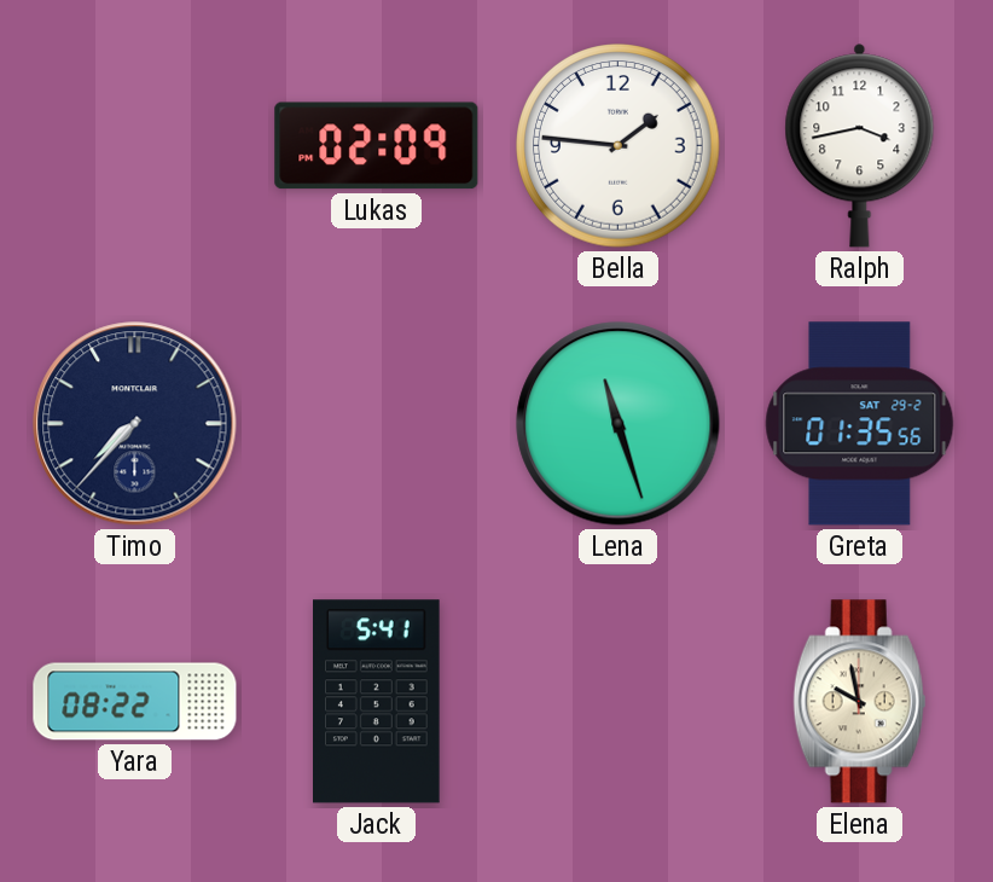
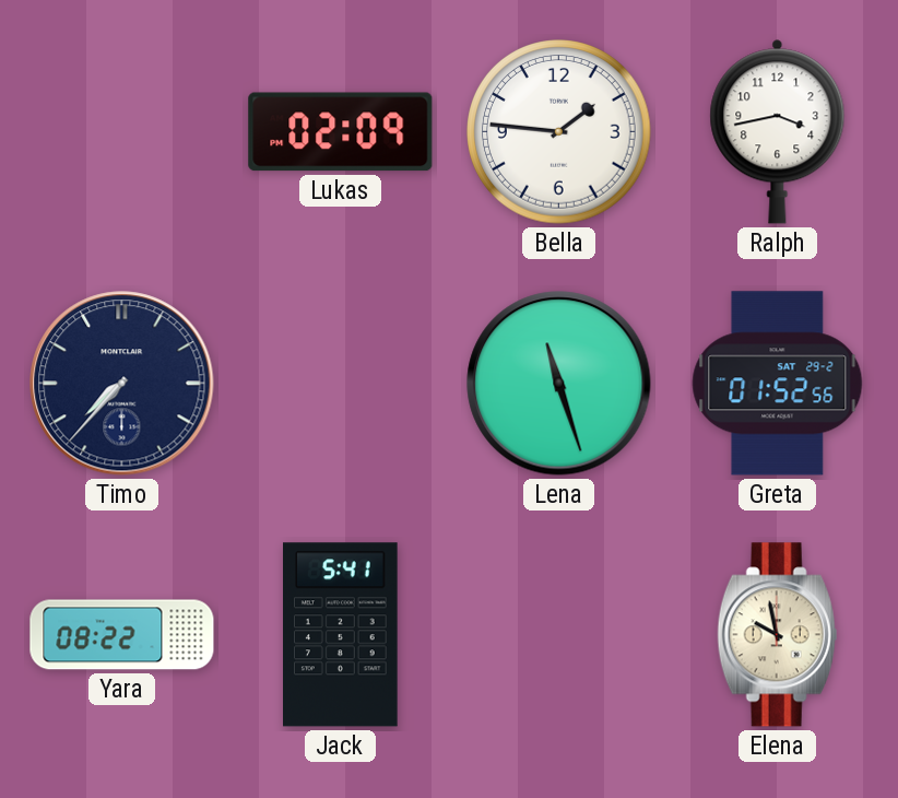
Greta: 01:35 -> 01:52 (778, 384)
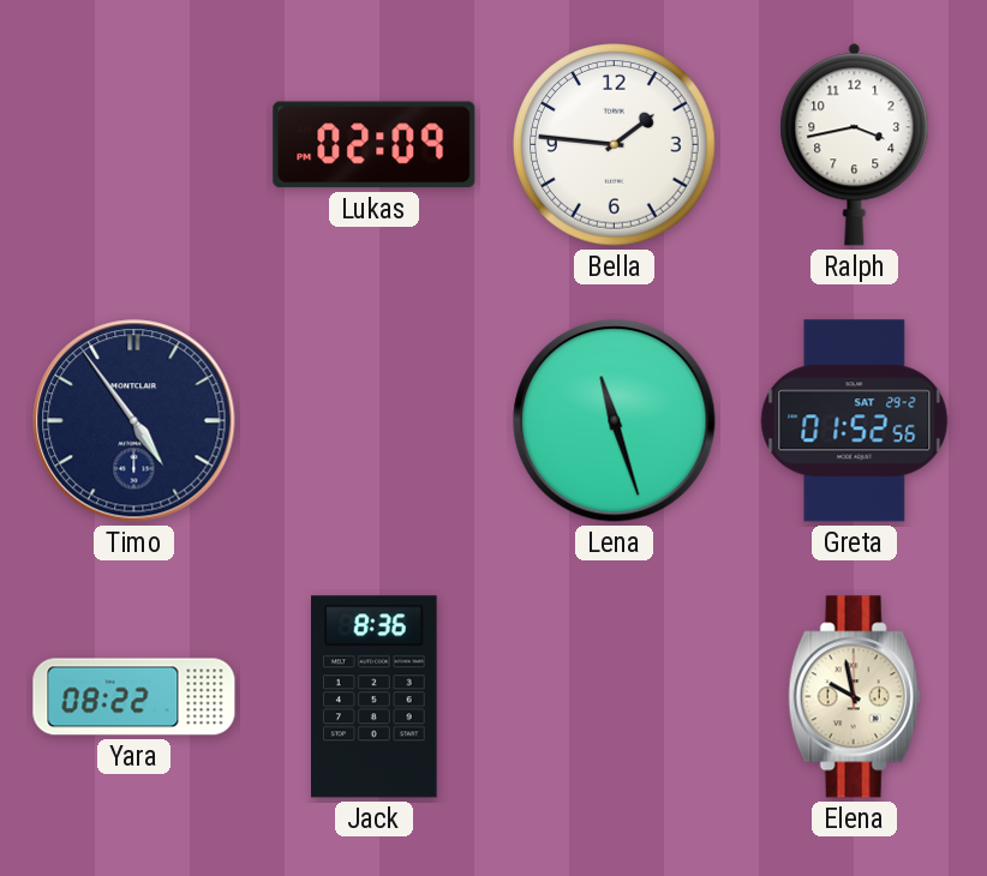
Timo: 7:37 -> 4:54 (134, 421)
Jack: 5:41 -> 8:36 (375, 697)
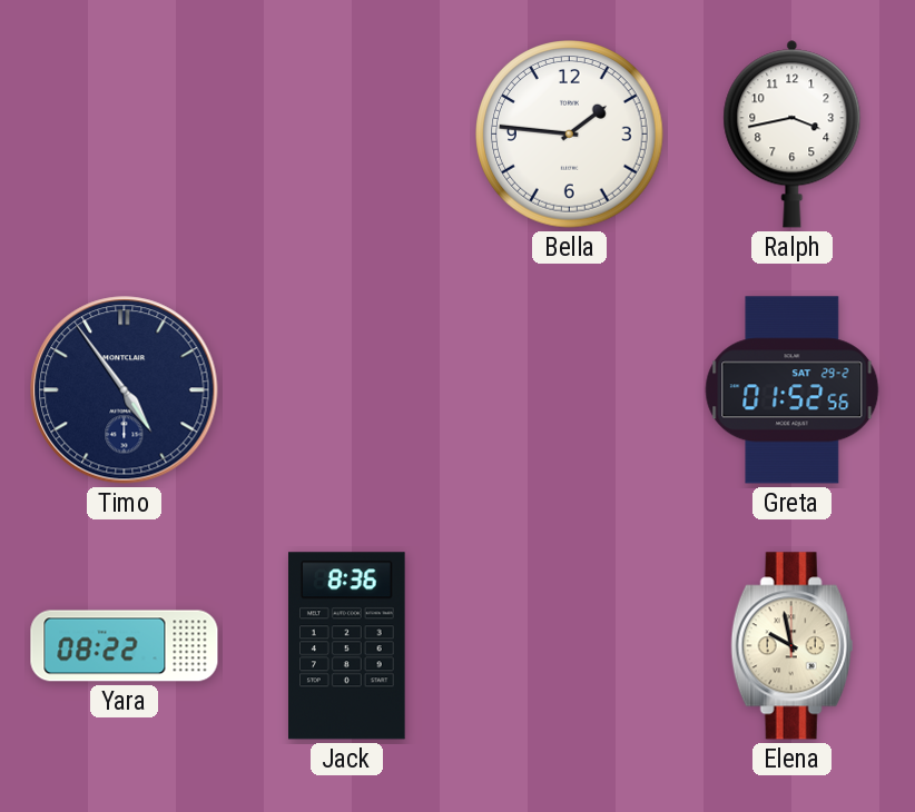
Lukas: 02:09 -> none (375, 145)
Lena: 11:27 -> none (615, 421)
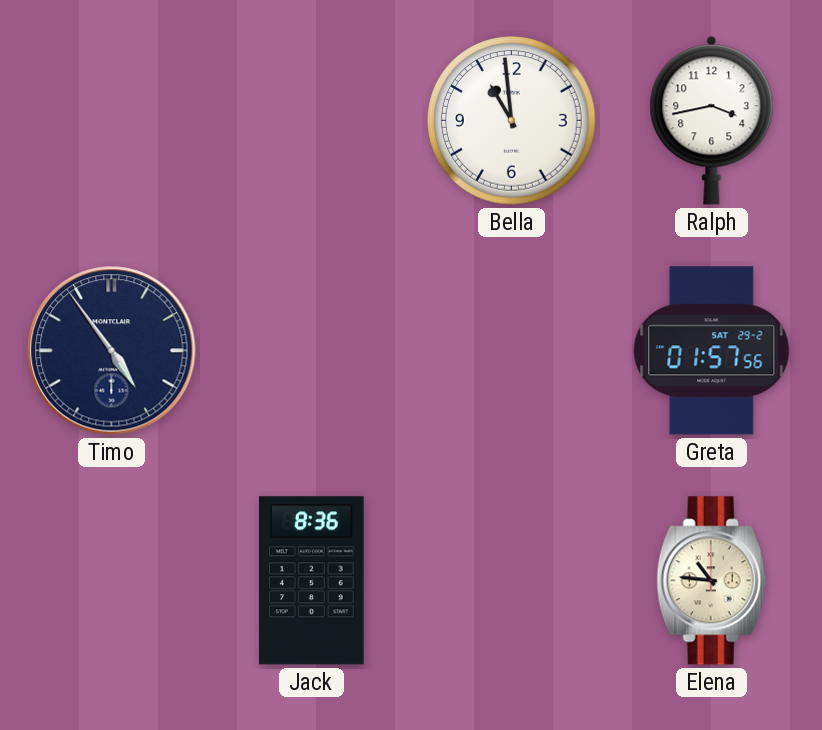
Bella: 1:46 -> 10:59 (512, 121)
Greta: 01:52 -> 01:57 (712, 351)
Yara: 08:22 -> none (125, 646)
Elena: 9:58 -> 10:46 (712, 581)
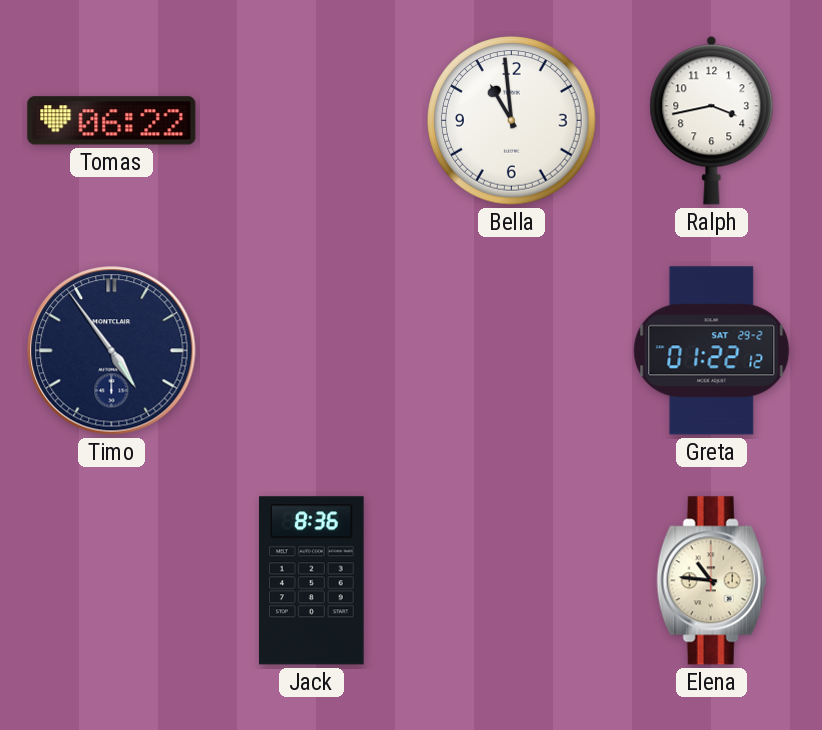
Tomas: none -> 06:22 (112, 121)
Greta: 01:57 -> 01:22 (712, 351)
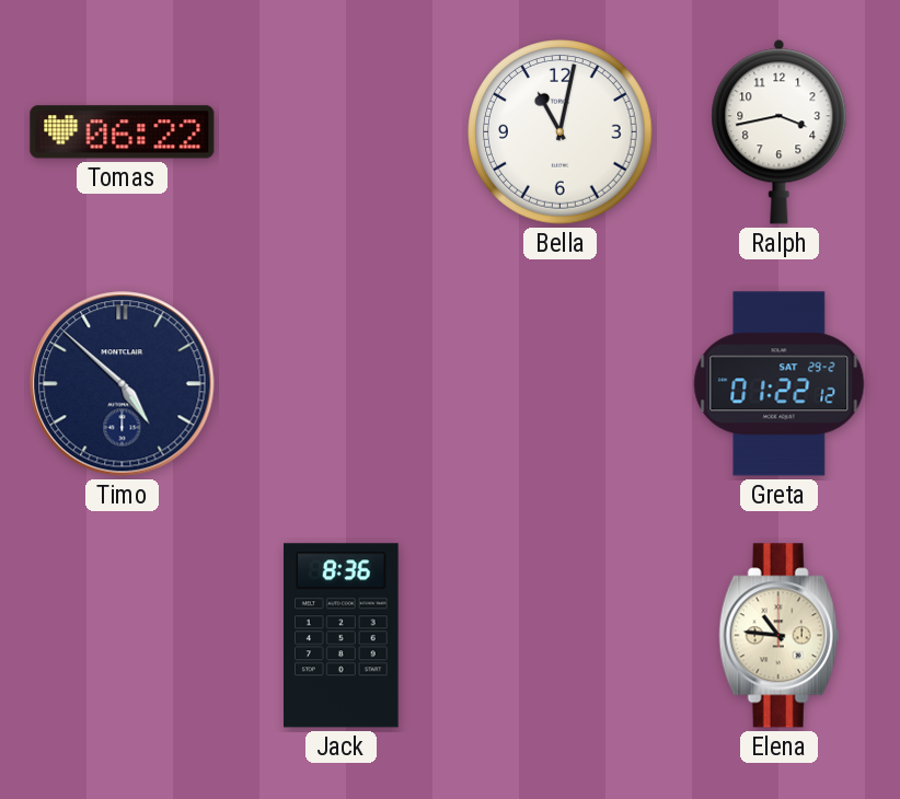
Bella: 10:59 -> 11:02 (561, 132)
Timo: 4:54 -> 4:52 (123, 384)
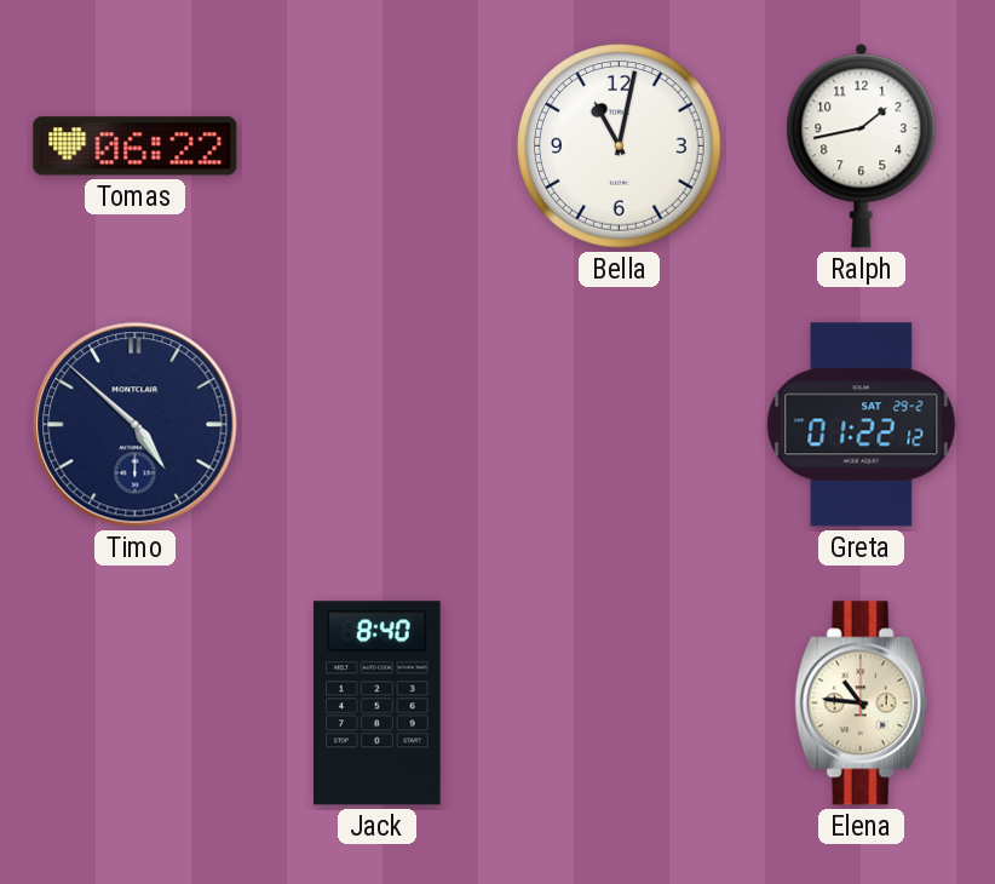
Ralph: 3:43 -> 1:43 (862, 145)
Jack: 8:36 -> 8:40 (378, 704)
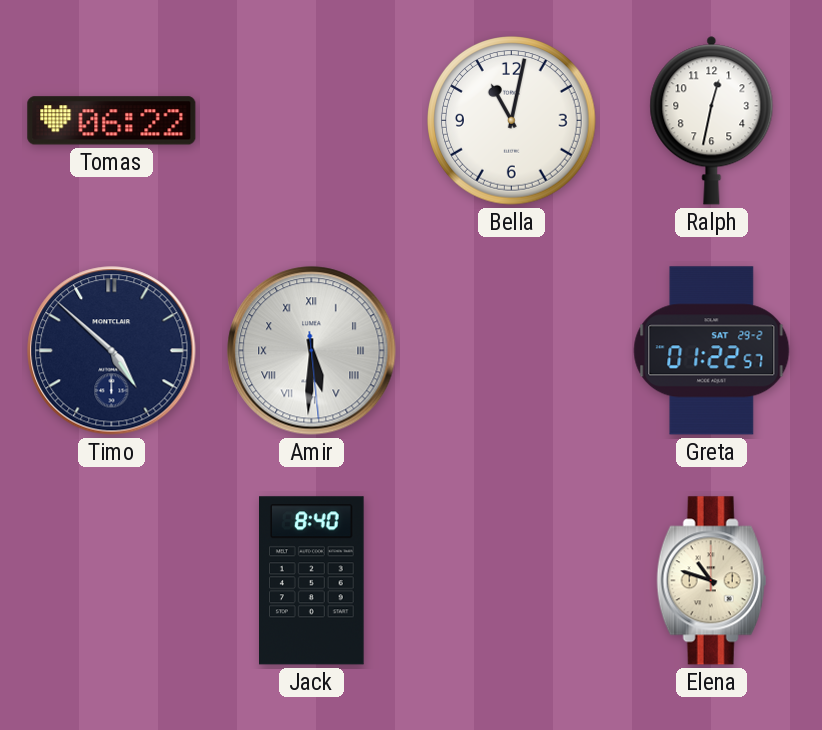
Ralph: 1:43 -> 12:32 (712, 120)
Amir: none -> 5:30 (312, 351)
Greta: 01:22:12 -> 01:22:57 (712, 351)
Elena: 10:46 -> 10:48 (712, 581)
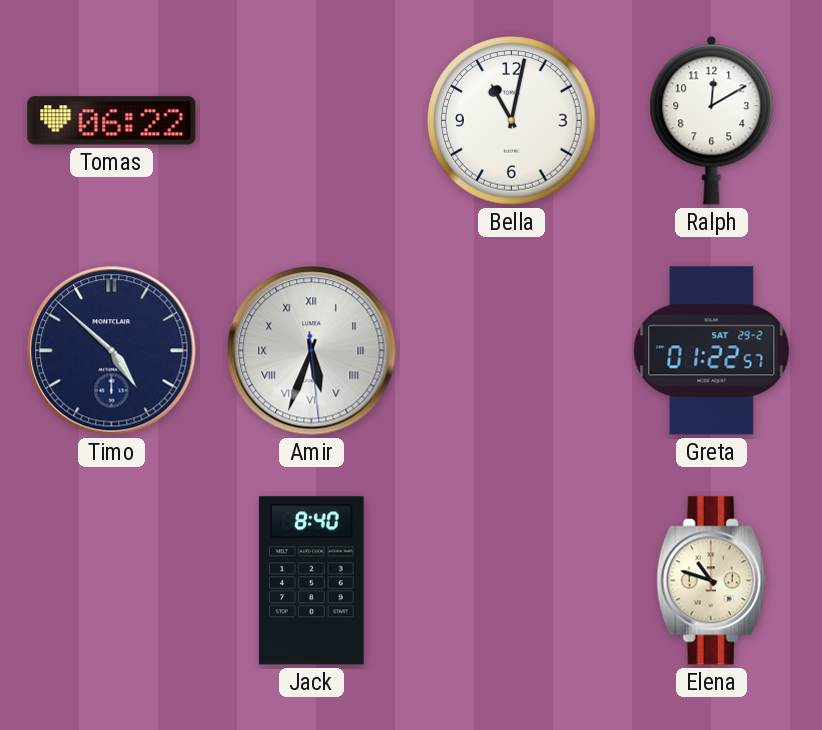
Ralph: 12:32 -> 12:10 (712, 120)
Amir: 5:30 -> 5:33 (312, 351)
